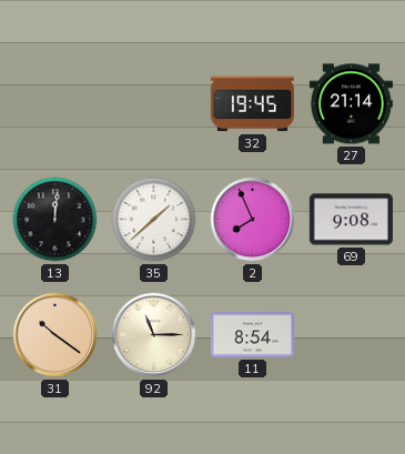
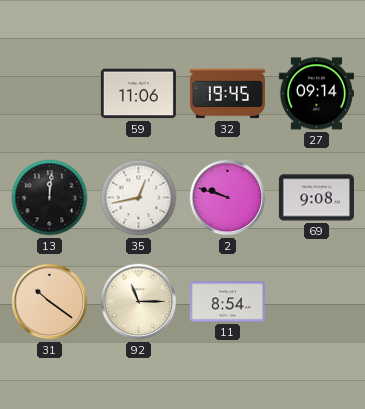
59: none -> 11:06 (138, 94)
27: 21:14 -> 09:14 (316, 94)
35: 1:38 -> 12:43 (139, 198)
2: 7:56 -> 9:48 (228, 198)
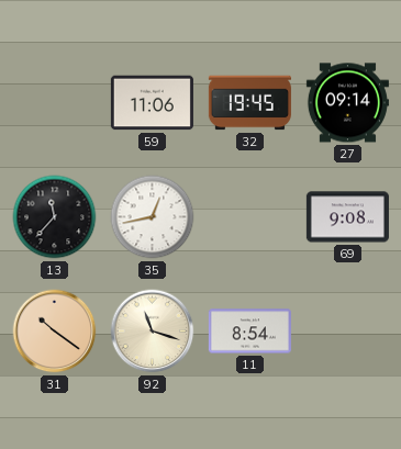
13: 12:01 -> 11:37 (55, 217)
2: 9:48 -> none (228, 198)
92: 11:15 -> 11:18 (153, 332)
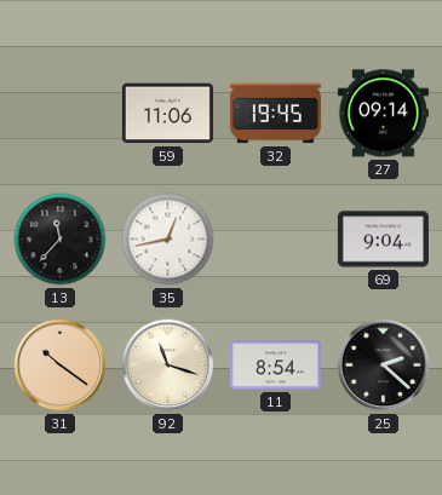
69: 9:08 -> 9:04 (383, 240)
25: none -> 2:22 (384, 366)
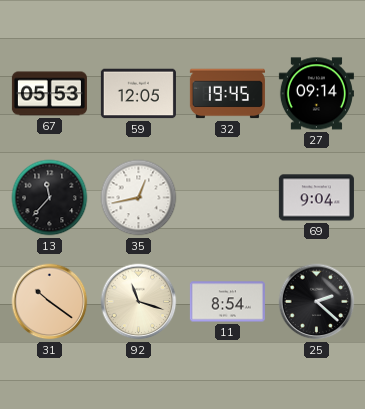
67: none -> 05:53 (49, 94)
59: 11:06 -> 12:05 (138, 94)
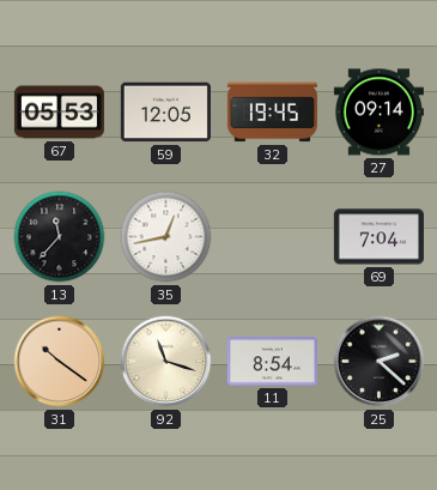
69: 9:04 -> 7:04 (378, 237)
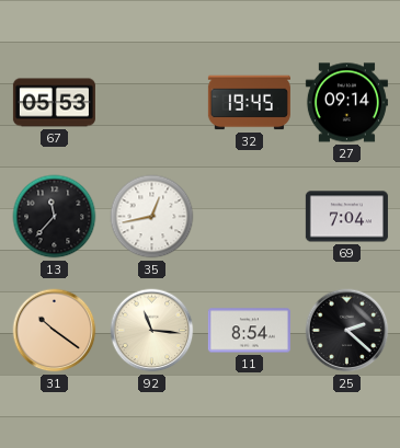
59: 12:05 -> none (165, 113)
92: 11:18 -> 11:16 (152, 331)
